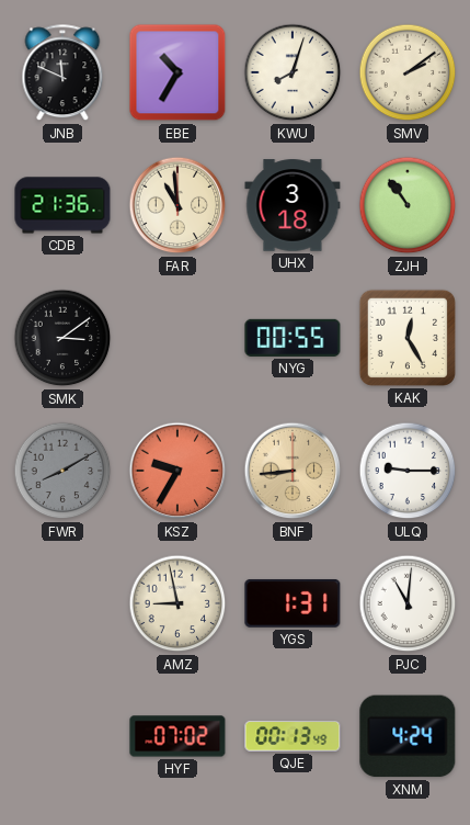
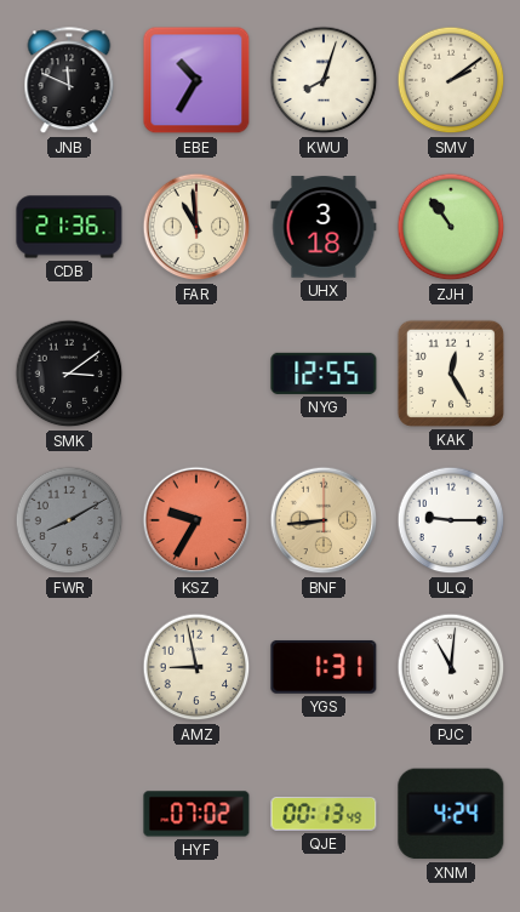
NYG: 00:55 -> 12:55 (324, 374)
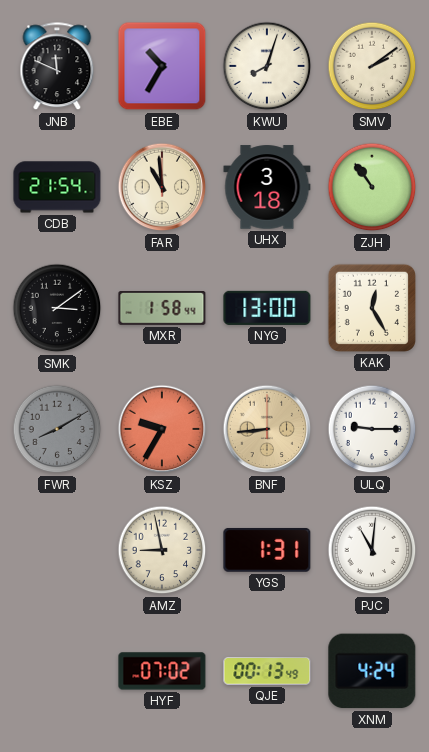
CDB: 21:36 -> 21:54 (57, 187)
MXR: none -> 1:58 (162, 309)
NYG: 12:55 -> 13:00 (267, 308)
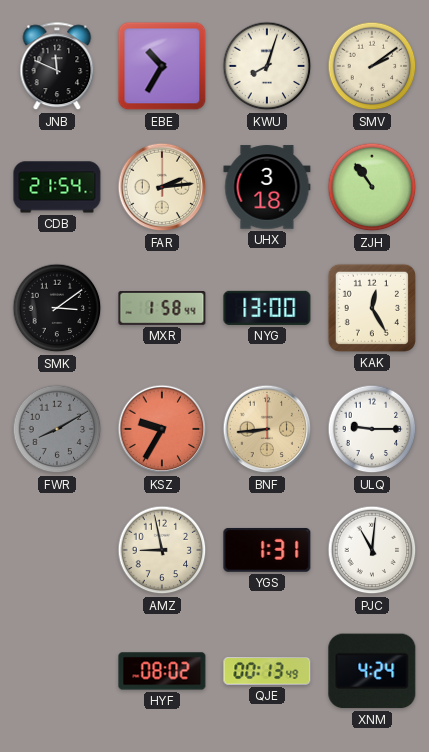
FAR: 10:59 -> 2:14 (162, 187)
HYF: 07:02 -> 08:02 (162, 671)
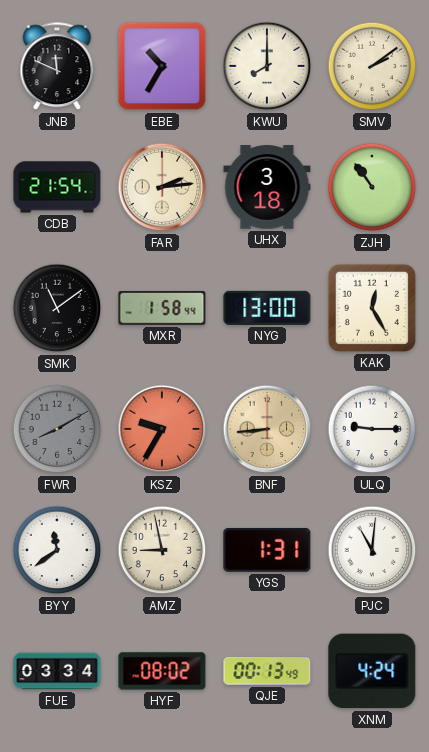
KWU: 8:03 -> 8:00 (267, 66)
SMK: 3:09 -> 11:09 (57, 308)
BYY: none -> 11:39 (57, 550)
FUE: none -> 03:34 (57, 671)
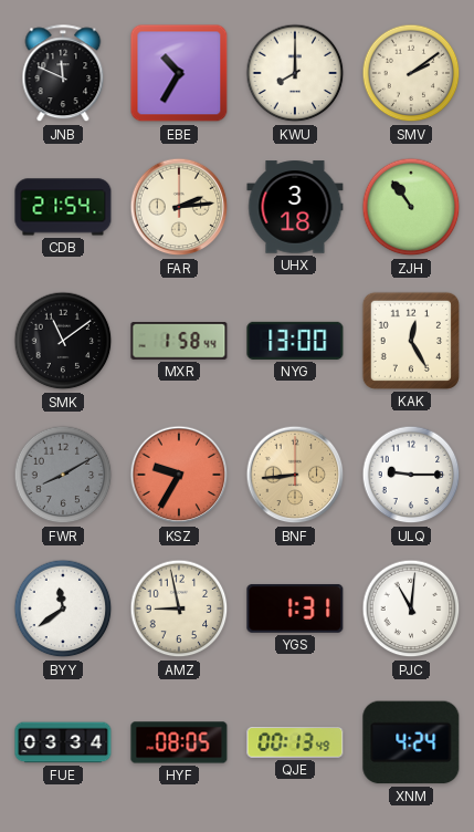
HYF: 08:02 -> 08:05 (179, 742)
